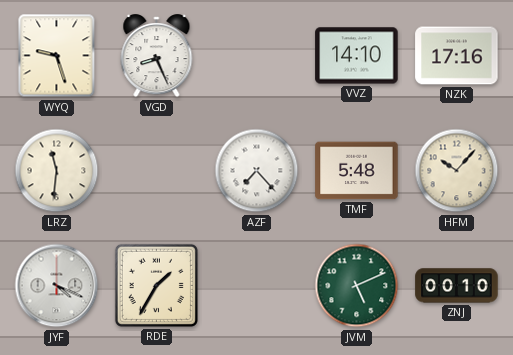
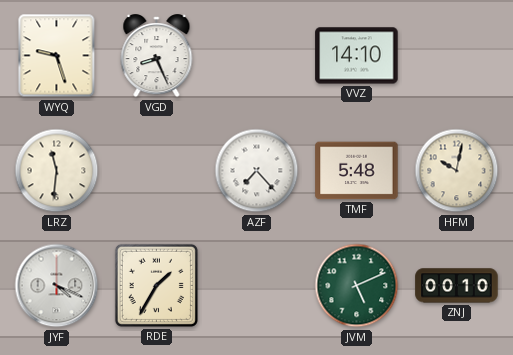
NZK: 17:16 -> none (457, 56)
HFM: 10:07 -> 10:02 (457, 171)
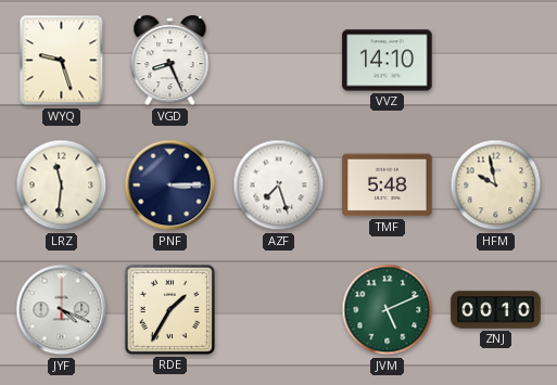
PNF: none -> 3:15 (170, 185)
AZF: 7:23 -> 7:27 (279, 185)
HFM: 10:02 -> 9:58 (496, 185)
